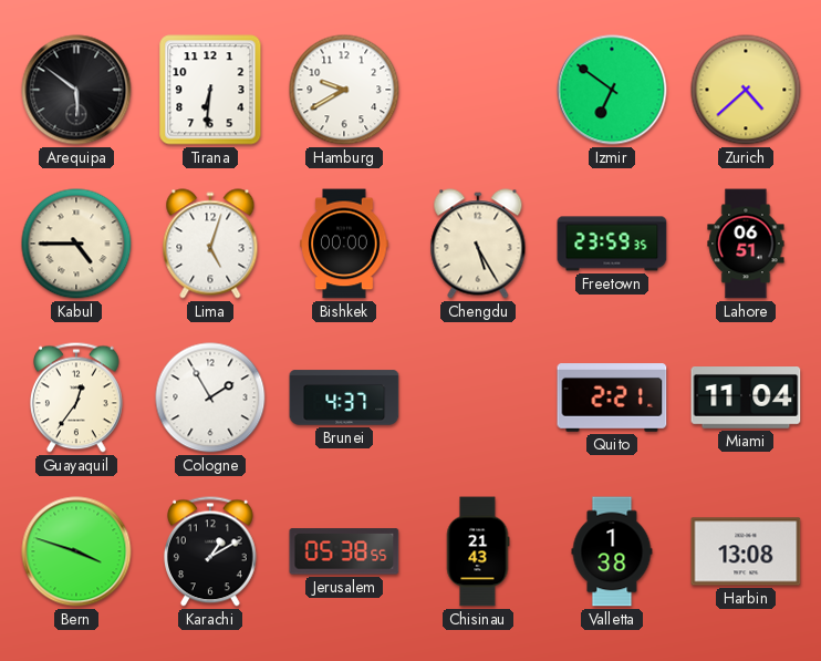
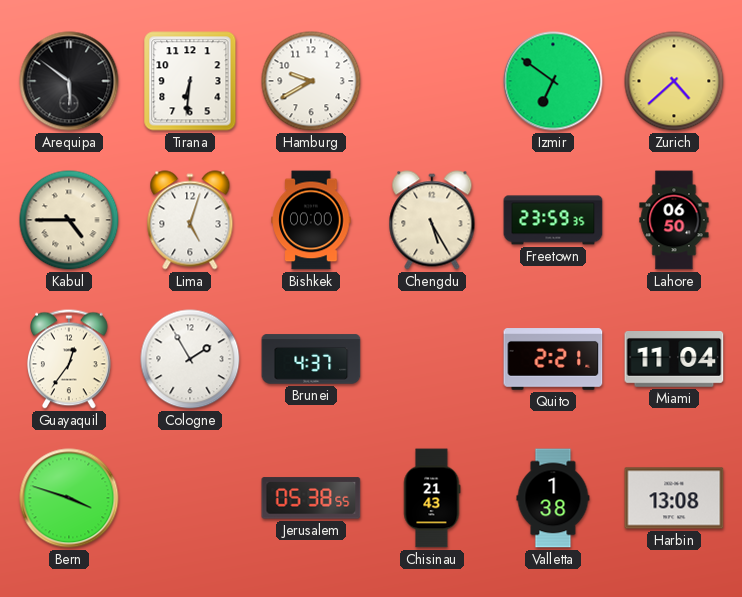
Lahore: 06:51 -> 06:50 (674, 220)
Karachi: 1:10 -> none (211, 551)
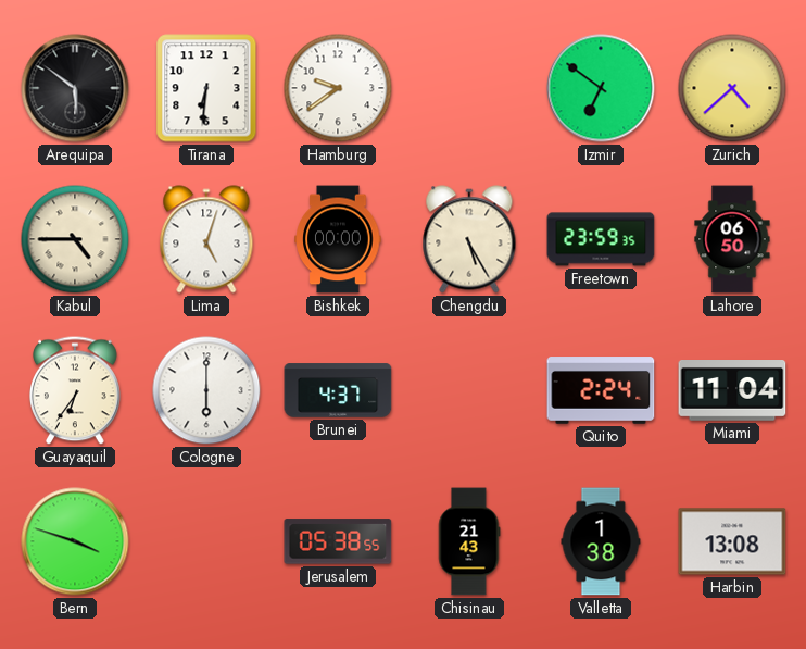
Hamburg: 9:40 -> 9:39 (338, 88)
Guayaquil: 12:36 -> 6:36 (76, 390)
Cologne: 1:55 -> 6:00 (206, 390)
Quito: 2:21 -> 2:24 (601, 390)
